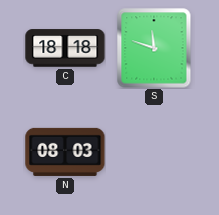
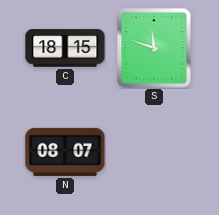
C: 18:18 -> 18:15 (65, 48)
N: 08:03 -> 08:07 (65, 152)
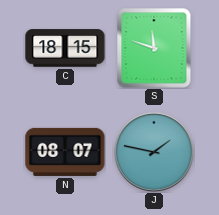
J: none -> 1:47 (154, 152)
